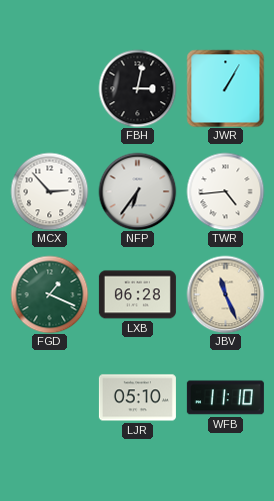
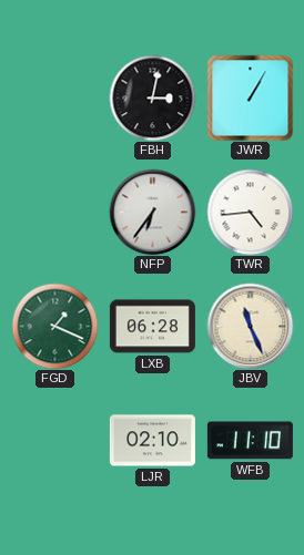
MCX: 2:53 -> none (49, 191)
LJR: 05:10 -> 02:10 (152, 441)
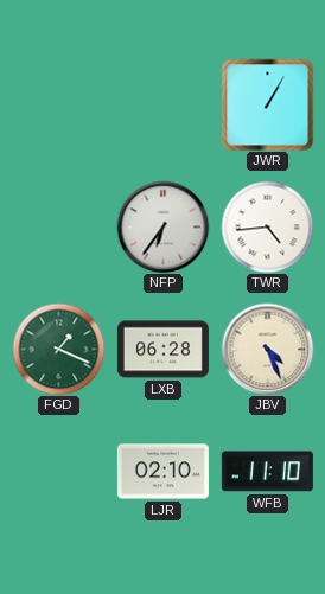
FBH: 3:02 -> none (152, 97)
JBV: 11:26 -> 4:26 (267, 349)
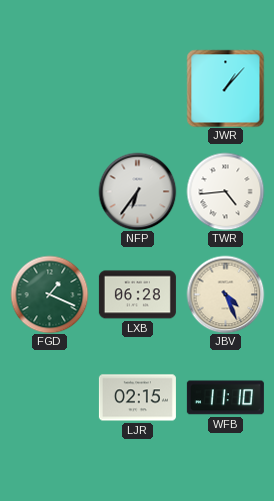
JWR: 1:05 -> 1:07 (225, 88)
LJR: 02:10 -> 02:15 (137, 398)
